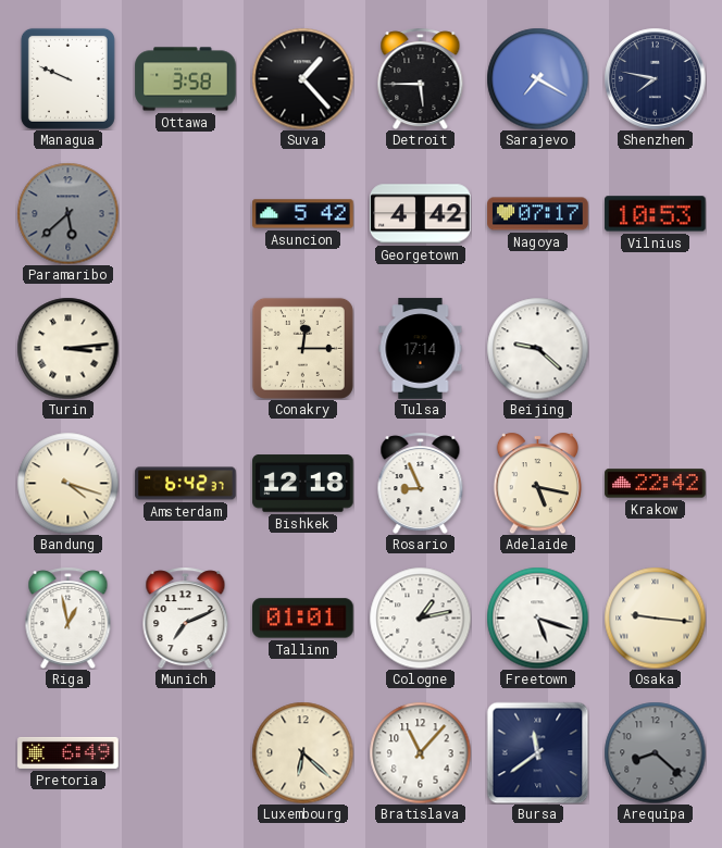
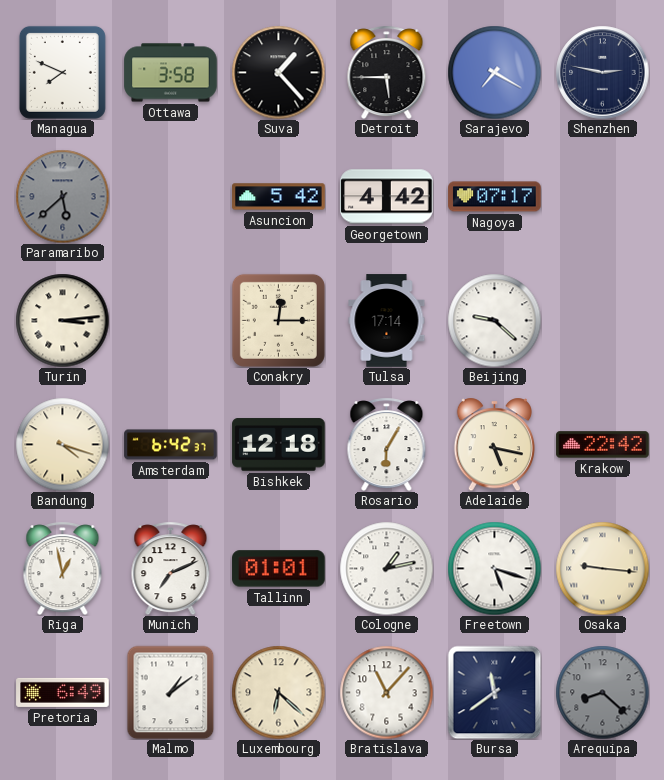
Managua: 9:49 -> 7:49 (62, 72)
Shenzhen: 7:47 -> 2:47 (602, 72)
Vilnius: 10:53 -> none (656, 214)
Rosario: 8:56 -> 6:05 (387, 444)
Malmo: none -> 1:09 (171, 692)
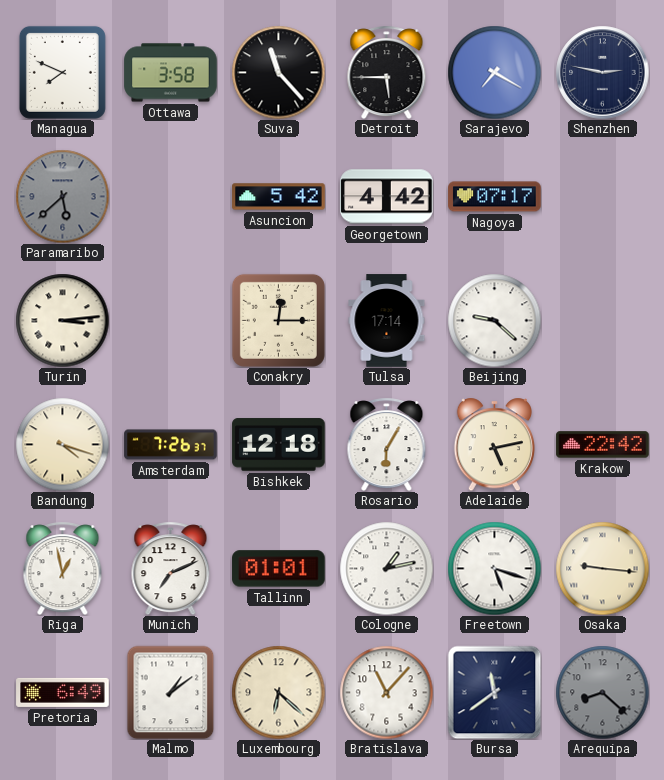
Suva: 1:23 -> 11:23 (278, 72)
Amsterdam: 6:42 -> 7:26 (171, 445)
Adelaide: 5:17 -> 5:13 (494, 444)
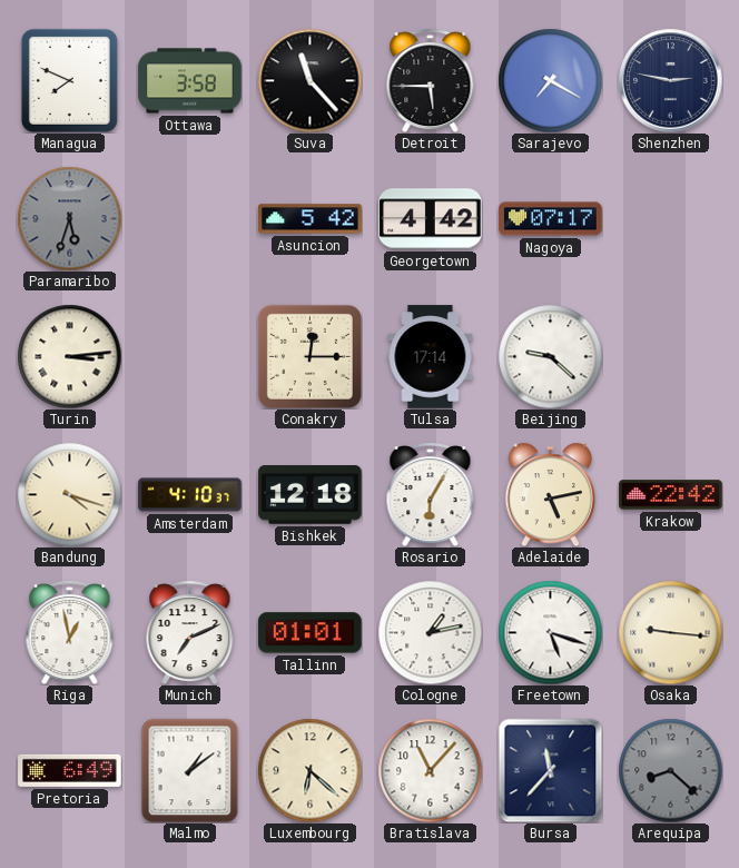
Paramaribo: 5:38 -> 5:33 (69, 218)
Amsterdam: 7:26 -> 4:10 (190, 495)
Bursa: 11:39 -> 11:37 (550, 770)
